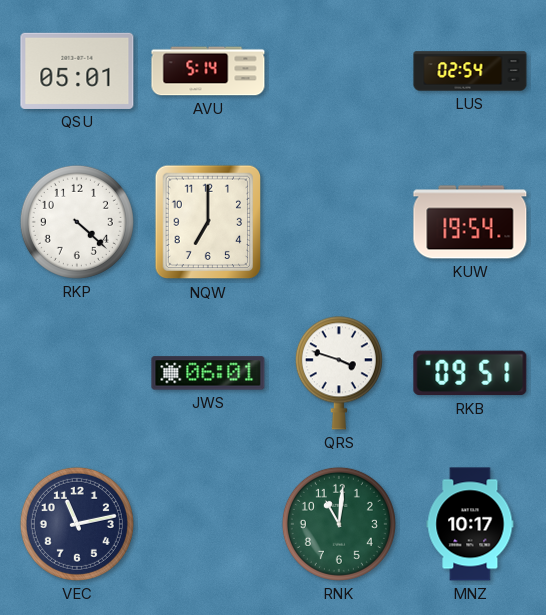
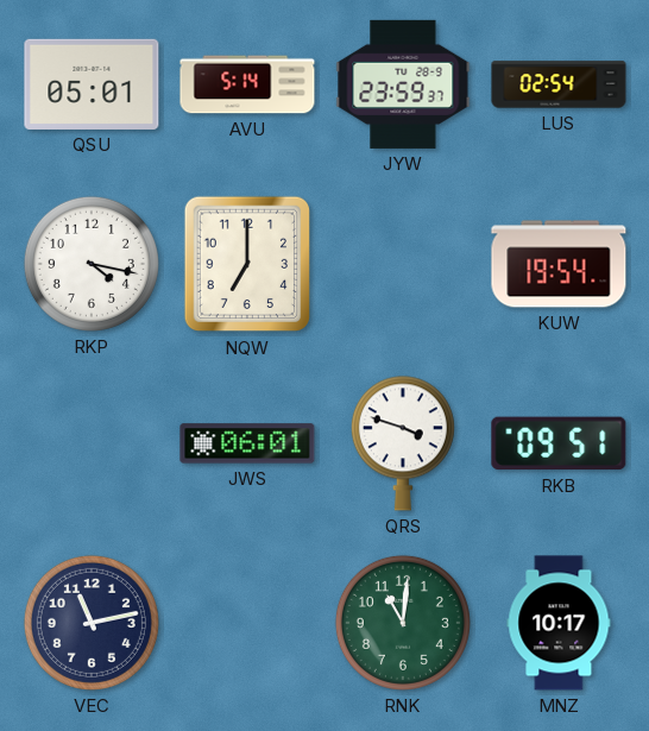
JYW: none -> 23:59 (403, 84)
RKP: 4:22 -> 4:17 (92, 264)
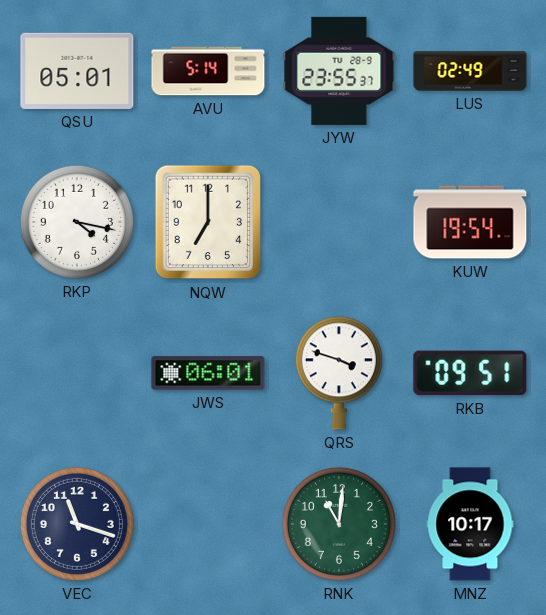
JYW: 23:59 -> 23:55 (339, 71)
LUS: 02:54 -> 02:49 (470, 71)
VEC: 11:13 -> 11:18 (77, 524)
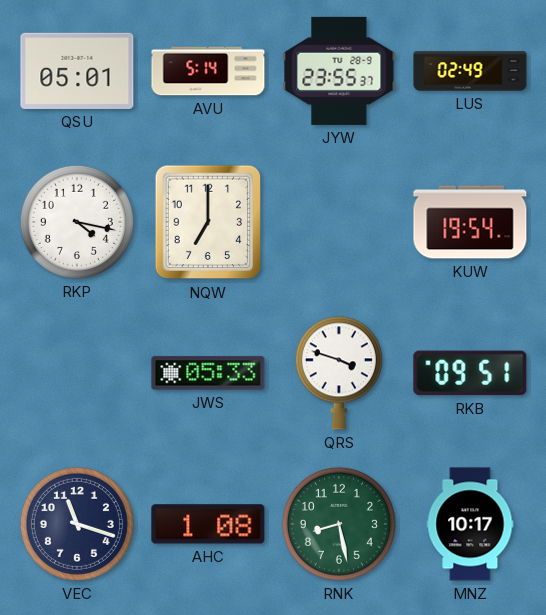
JWS: 06:01 -> 05:33 (208, 373)
AHC: none -> 1:08 (208, 524)
RNK: 11:01 -> 8:28 (339, 524)
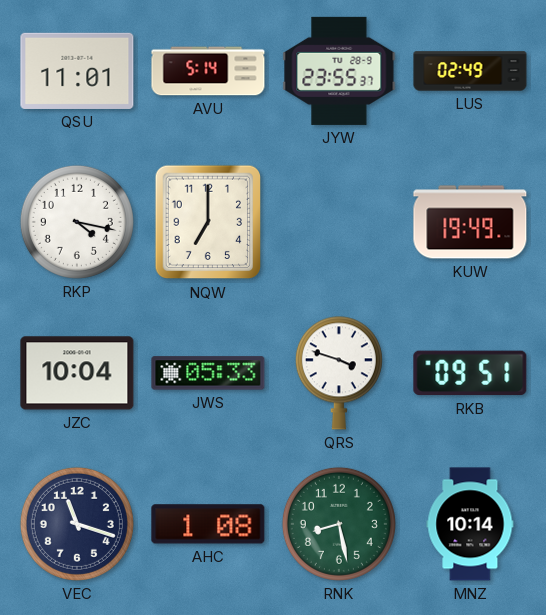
QSU: 05:01 -> 11:01 (77, 71)
KUW: 19:54 -> 19:49 (470, 222)
JZC: none -> 10:04 (77, 373)
MNZ: 10:17 -> 10:14 (470, 524)
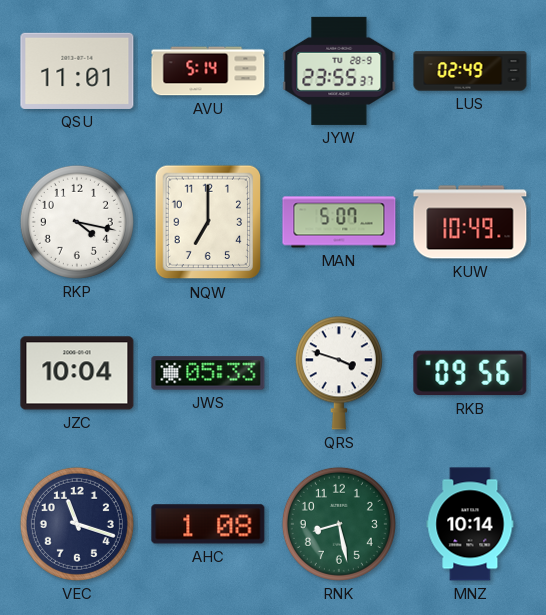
MAN: none -> 5:07 (339, 222)
KUW: 19:49 -> 10:49 (470, 222)
RKB: 09:51 -> 09:56 (470, 373)
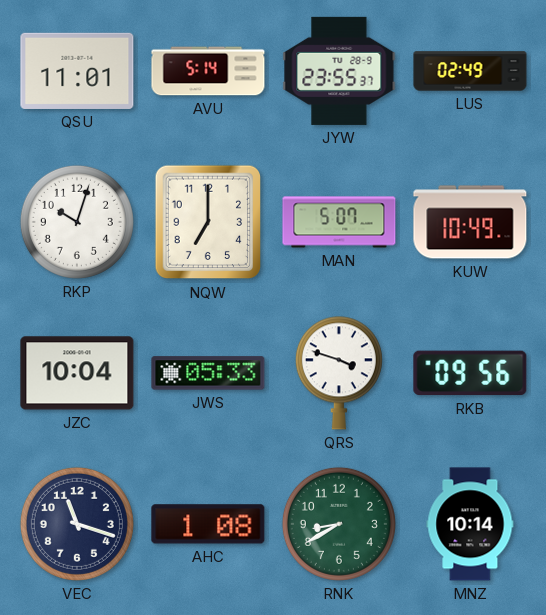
RKP: 4:17 -> 10:03 (77, 222)
RNK: 8:28 -> 8:40 (339, 524)
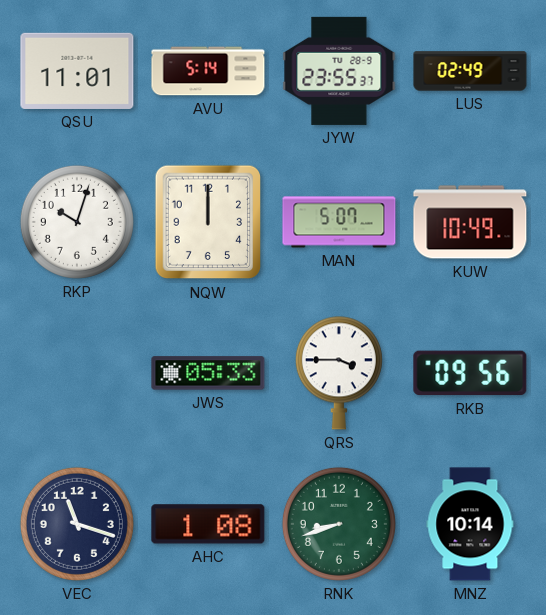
NQW: 7:00 -> 12:00 (208, 222)
JZC: 10:04 -> none (77, 373)
QRS: 3:48 -> 3:45 (339, 373)
RNK: 8:40 -> 8:42 (339, 524)
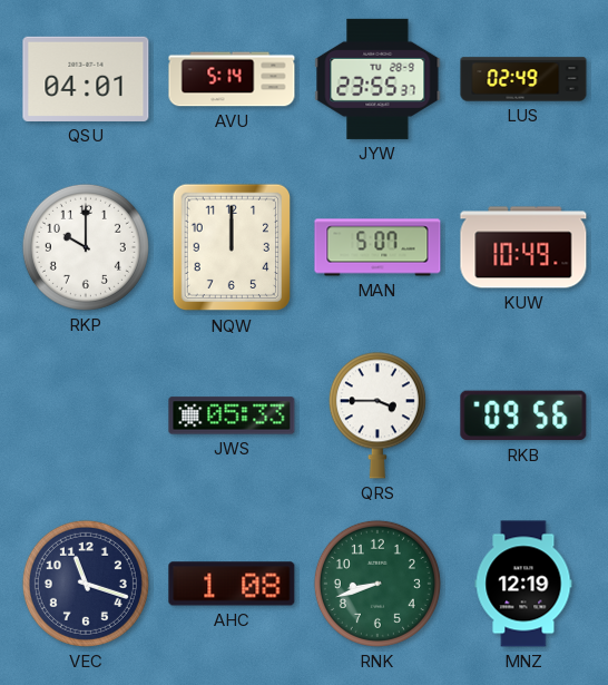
QSU: 11:01 -> 04:01 (86, 79)
RKP: 10:03 -> 10:00 (86, 247)
MNZ: 10:14 -> 12:19 (523, 584)
